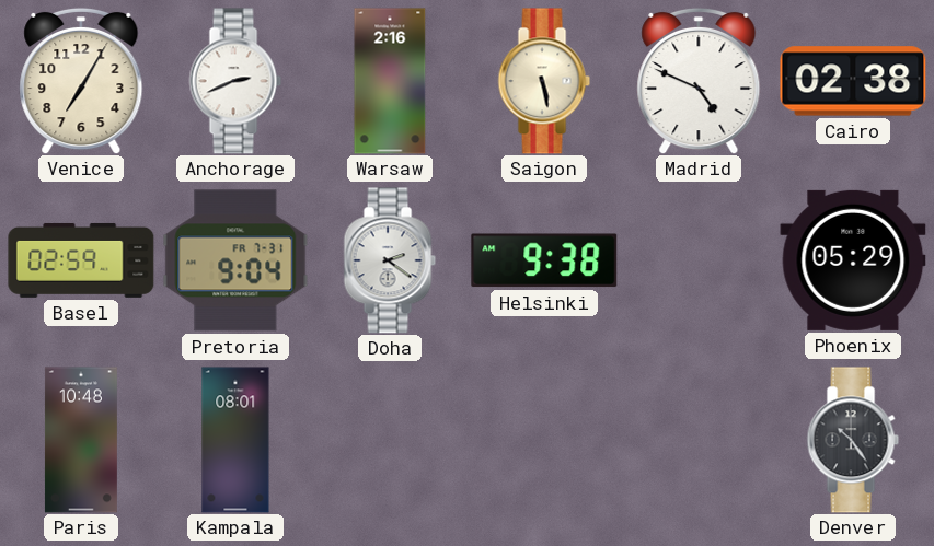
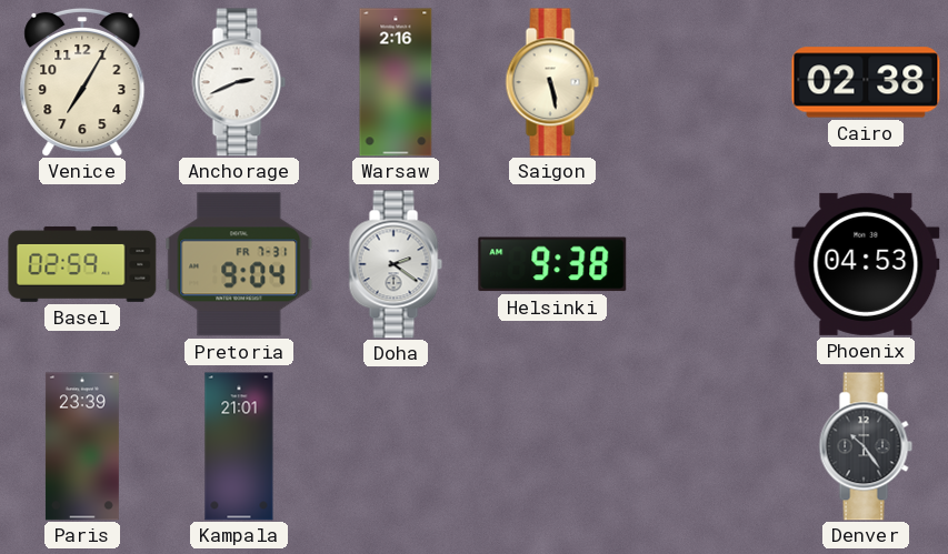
Madrid: 4:49 -> none (699, 81)
Phoenix: 05:29 -> 04:53 (866, 264)
Paris: 10:48 -> 23:39 (82, 446)
Kampala: 08:01 -> 21:01 (239, 446)
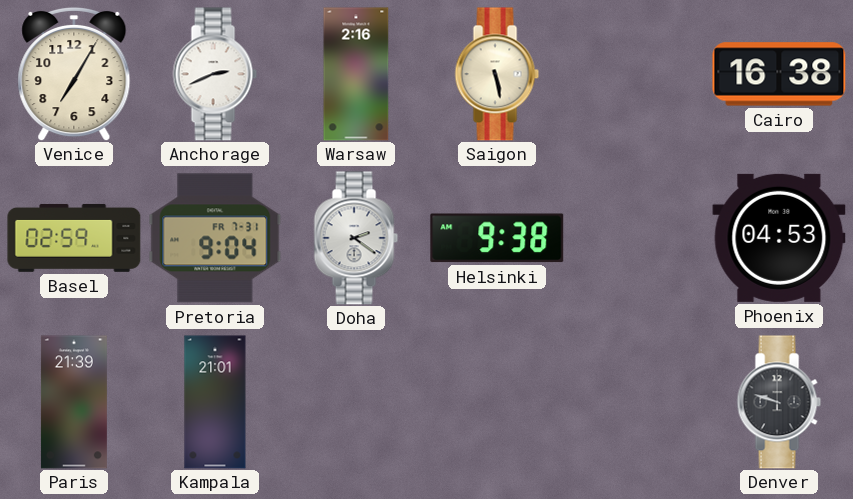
Cairo: 02:38 -> 16:38 (779, 74)
Paris: 23:39 -> 21:39 (74, 402)
Denver: 10:24 -> 9:48 (779, 402)
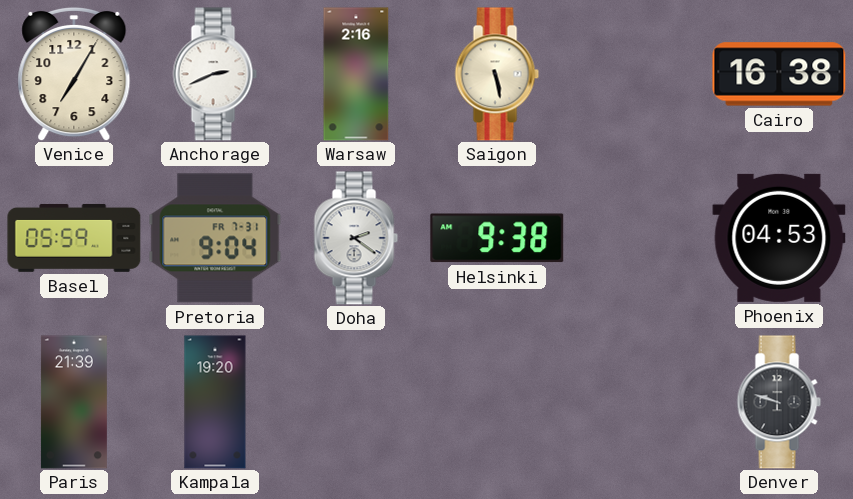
Basel: 02:59 -> 05:59 (74, 238)
Kampala: 21:01 -> 19:20 (215, 402)
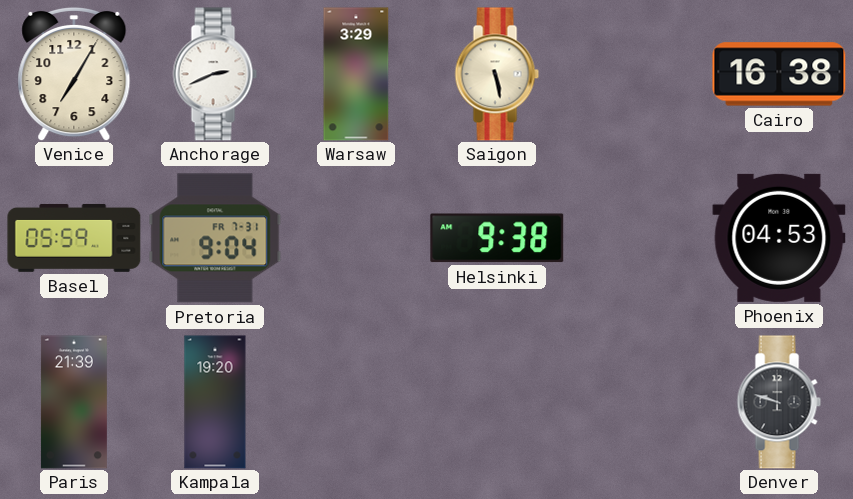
Warsaw: 2:16 -> 3:29 (356, 74)
Doha: 2:21 -> none (356, 238)
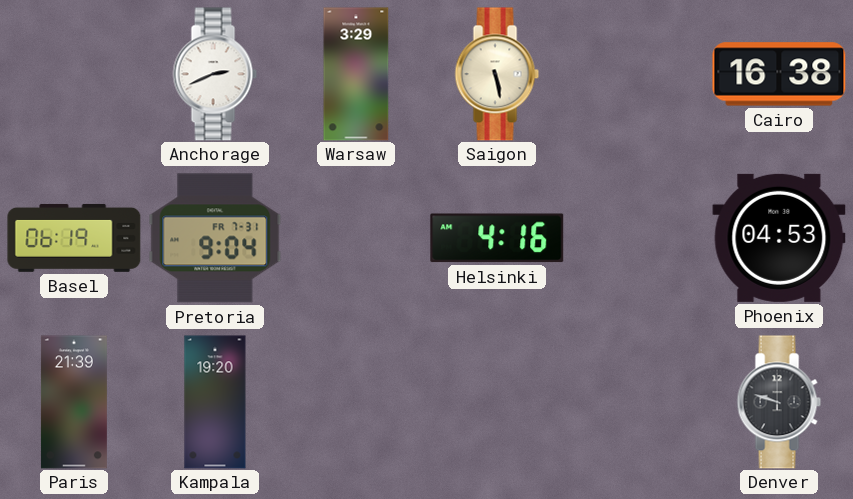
Venice: 7:05 -> none (74, 74)
Basel: 05:59 -> 06:19 (74, 238)
Helsinki: 9:38 -> 4:16 (497, 238)
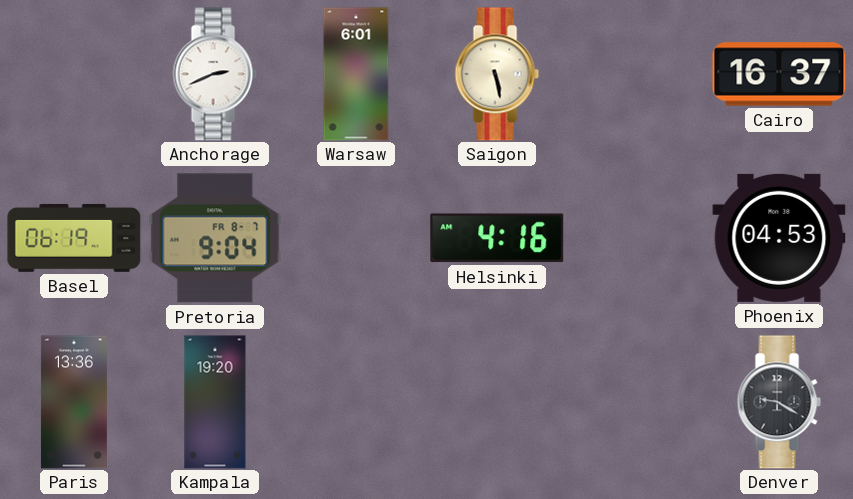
Warsaw: 3:29 -> 6:01 (356, 74)
Cairo: 16:38 -> 16:37 (779, 74)
Pretoria date: FR 7-31 -> FR 8-7 (215, 238)
Paris: 21:39 -> 13:36 (74, 402)
Denver: 9:48 -> 9:20 (779, 402)
